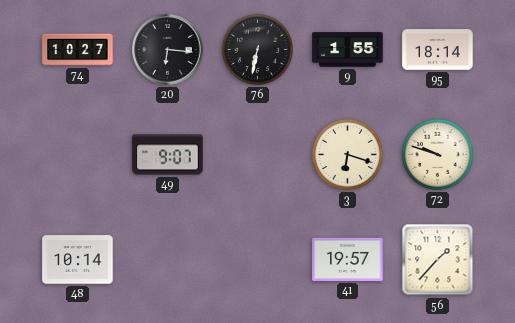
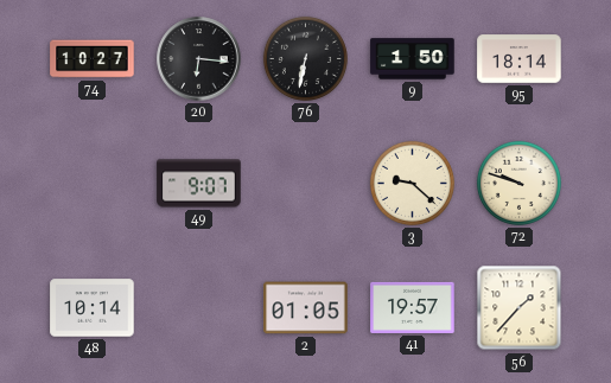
9: 1:55 -> 1:50 (413, 59)
3: 6:18 -> 9:22 (412, 183)
2: none -> 01:05 (306, 308)
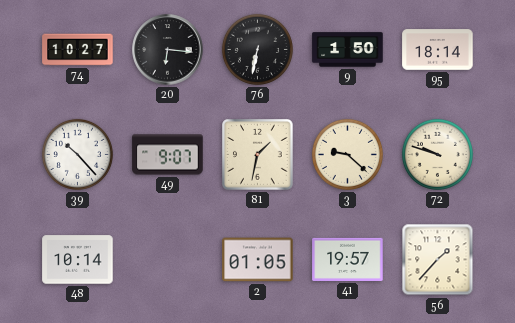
39: none -> 10:23 (77, 154)
81: none -> 1:32 (258, 155)
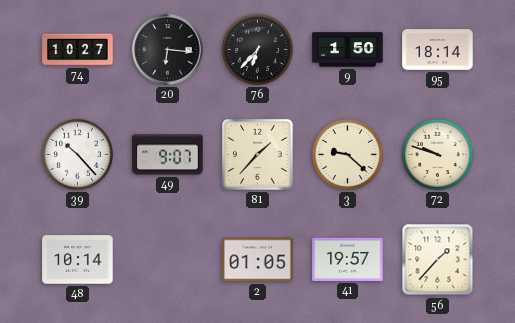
76: 6:32 -> 6:37 (257, 49)
81: 1:32 -> 1:37 (258, 155)
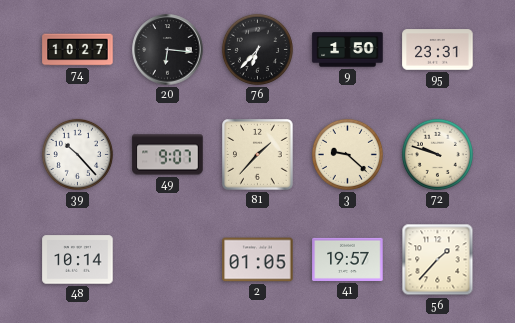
95: 18:14 -> 23:31 (438, 50)
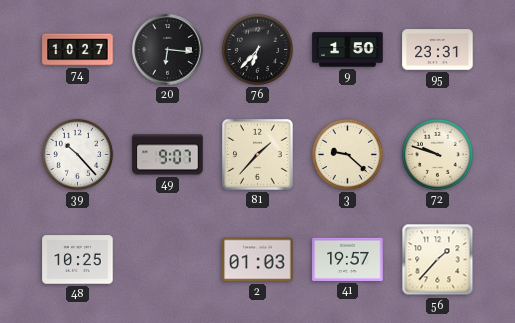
48: 10:14 -> 10:25 (78, 260)
2: 01:05 -> 01:03 (258, 260)
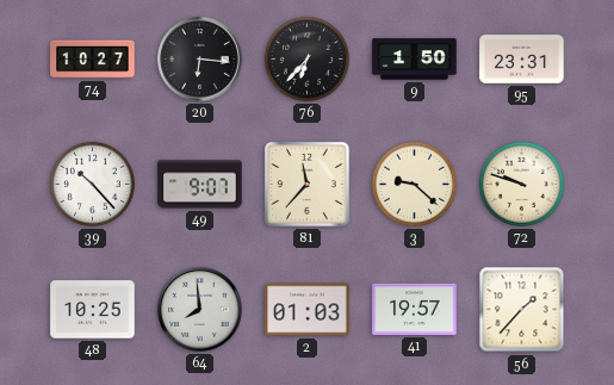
81: 1:37 -> 11:37 (308, 185)
64: none -> 7:59 (200, 310)
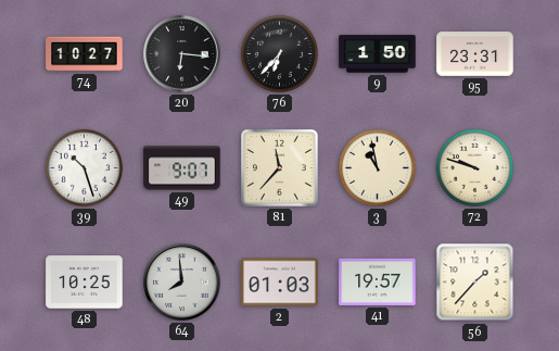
39: 10:23 -> 10:27 (84, 167)
3: 9:22 -> 10:58 (377, 167)
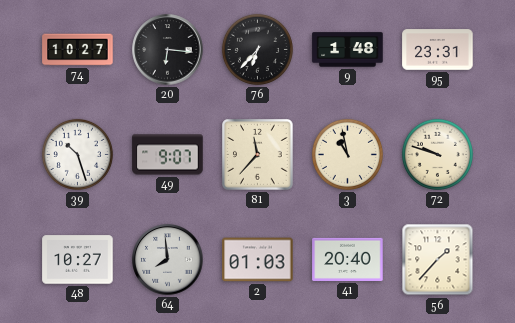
9: 1:50 -> 1:48 (348, 50)
48: 10:25 -> 10:27 (78, 260)
41: 19:57 -> 20:40 (348, 259)
